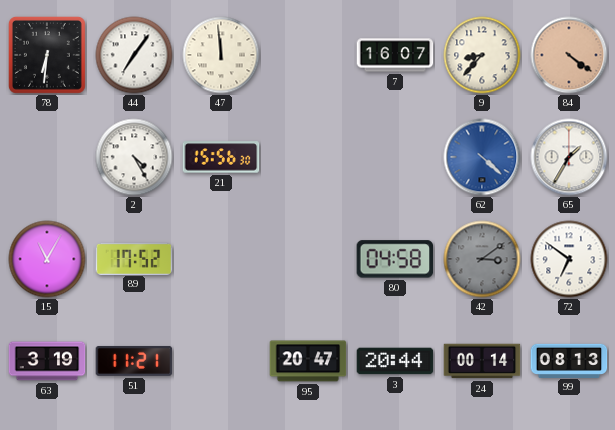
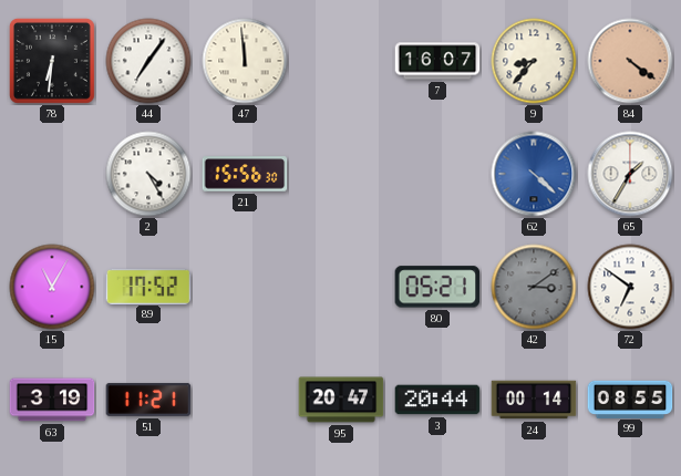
80: 04:58 -> 05:21 (437, 287)
99: 08:13 -> 08:55 (630, 399)
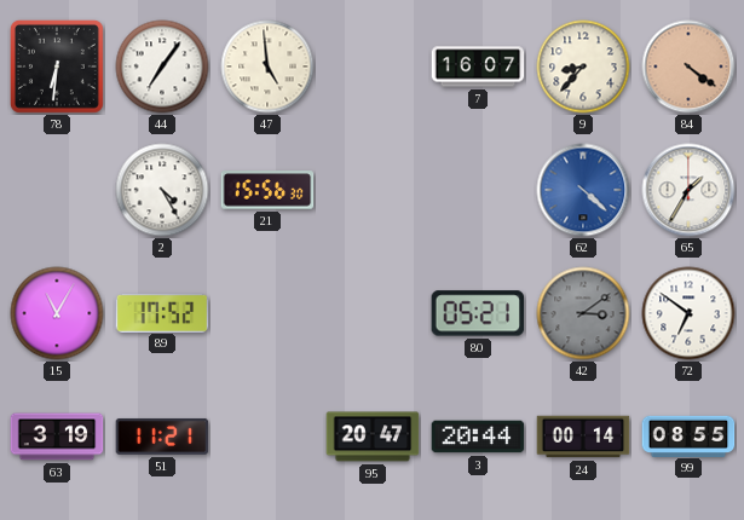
47: 11:59 -> 4:59 (267, 67)
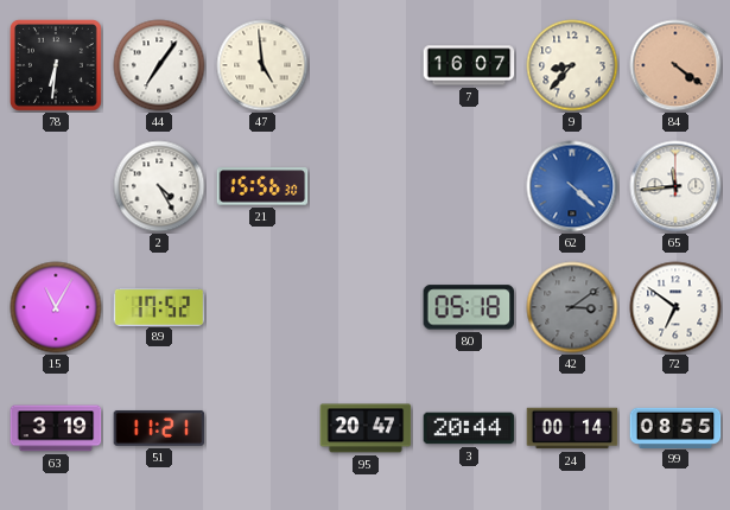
65: 1:35 -> 11:44 (675, 186)
80: 05:21 -> 05:18 (469, 307)
